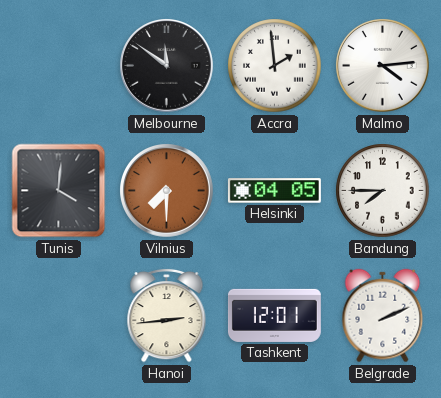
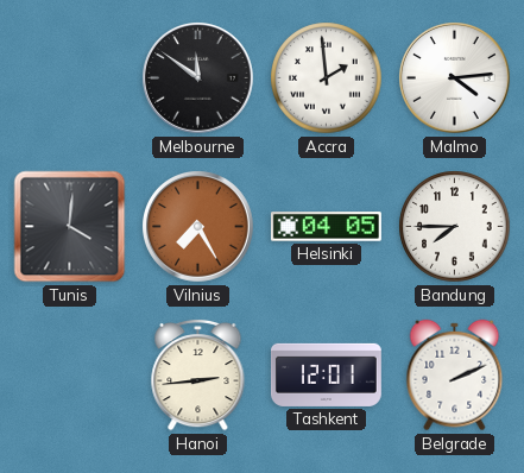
Vilnius: 7:30 -> 7:25 (198, 227)
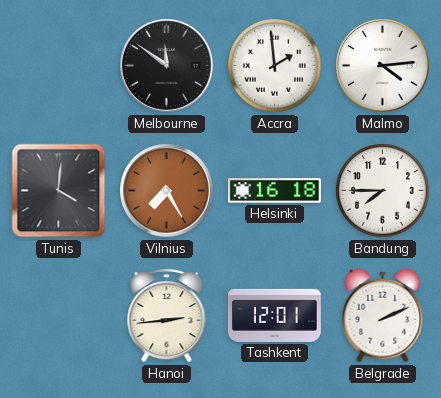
Helsinki: 04:05 -> 16:18 (274, 191)
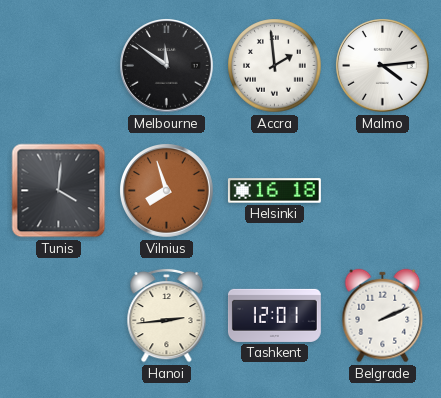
Vilnius: 7:25 -> 7:57 (167, 191)
Bandung: 7:45 -> none (383, 191)
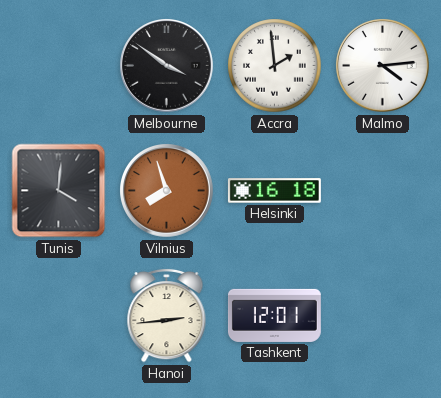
Melbourne: 11:51 -> 3:51 (167, 66)
Belgrade: 2:11 -> none (383, 316)
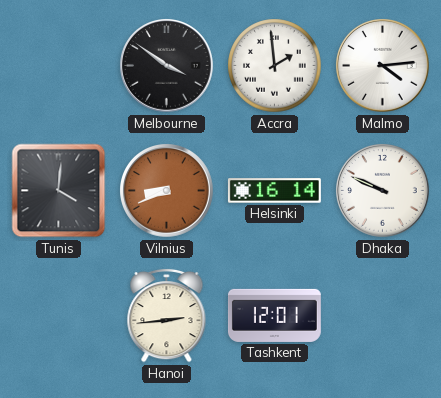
Vilnius: 7:57 -> 8:41 (167, 191)
Helsinki: 16:18 -> 16:14 (274, 191)
Dhaka: none -> 9:49 (383, 191)
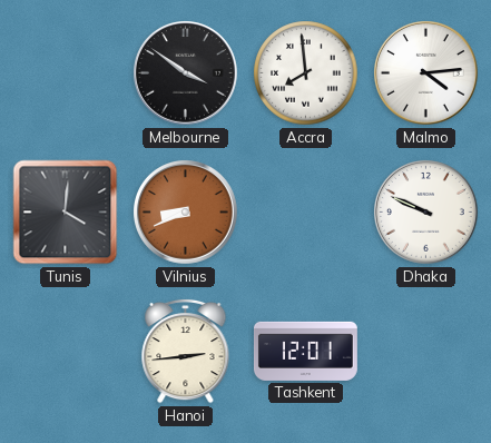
Accra: 1:59 -> 7:59 (306, 73)
Helsinki: 16:14 -> none (274, 191)
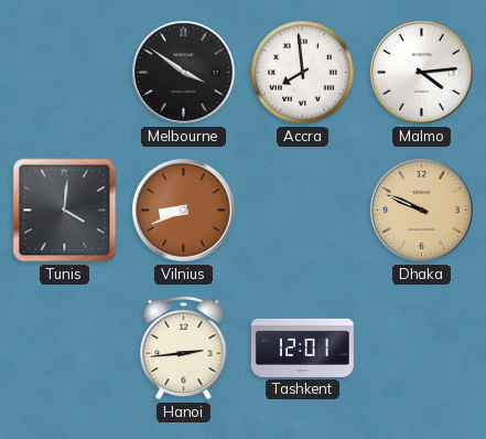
Dhaka dial: white -> champagne (422, 211)
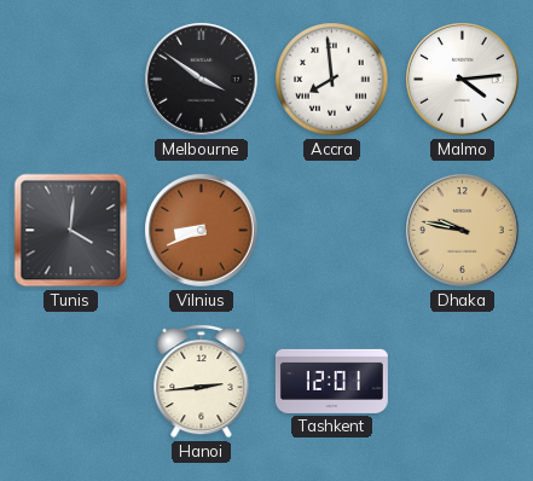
Dhaka: 9:49 -> 9:47 (463, 231)
